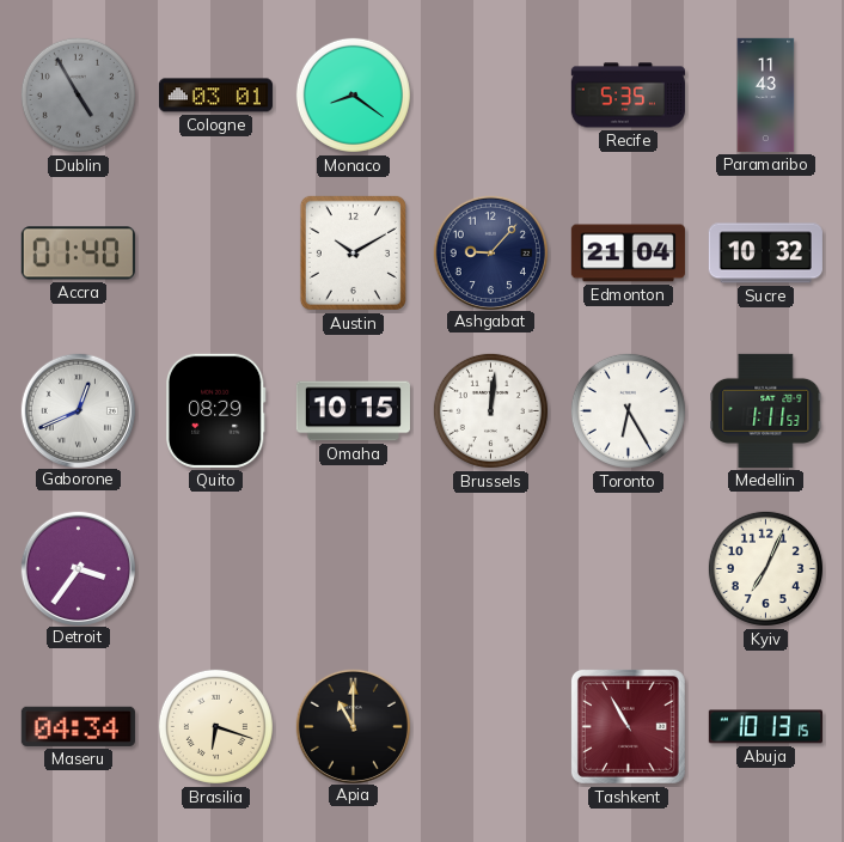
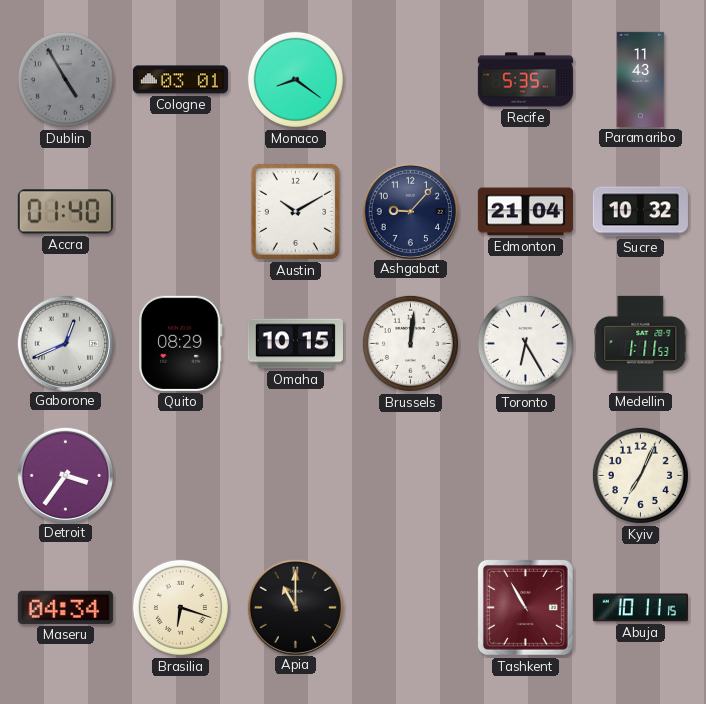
Abuja: 10:13 -> 10:11 (640, 608)
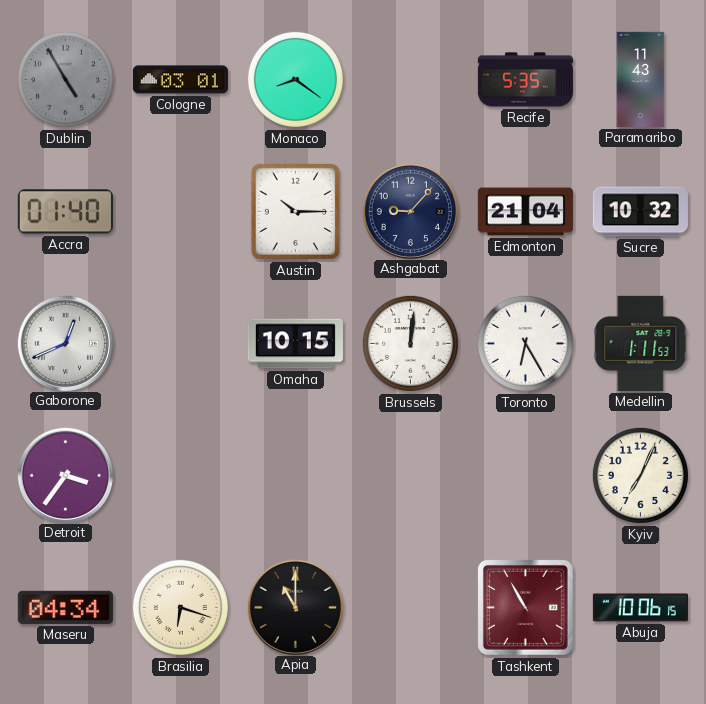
Austin: 10:10 -> 10:15 (295, 211)
Quito: 08:29 -> none (180, 343)
Abuja: 10:11 -> 10:06 (640, 608)
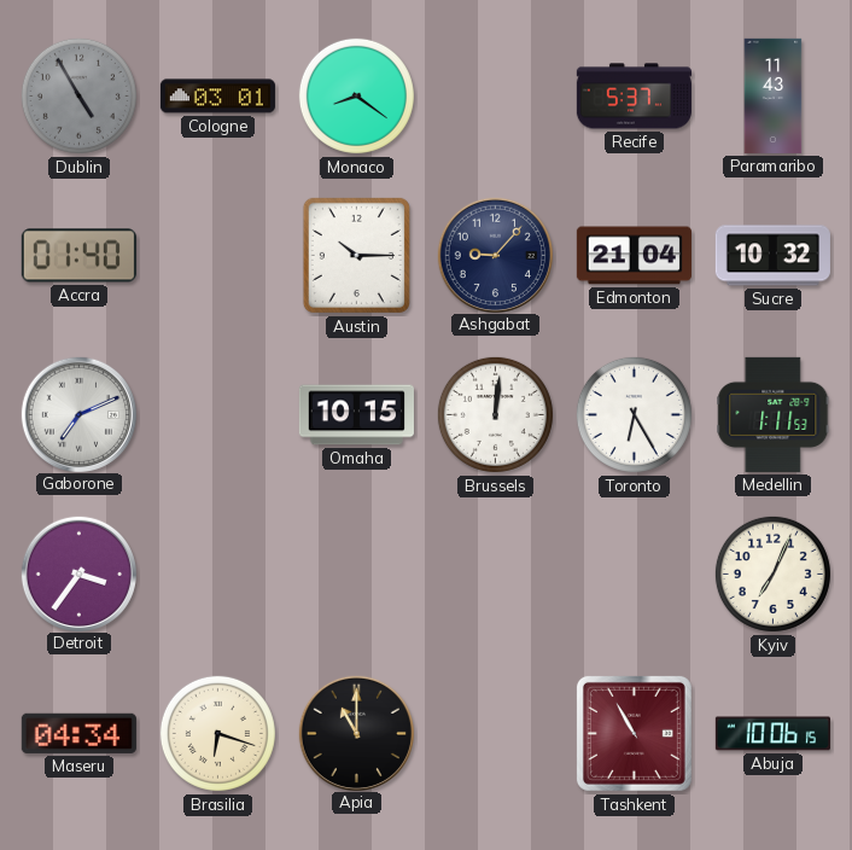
Recife: 5:35 -> 5:37 (634, 97)
Gaborone: 12:41 -> 7:11 (78, 414)
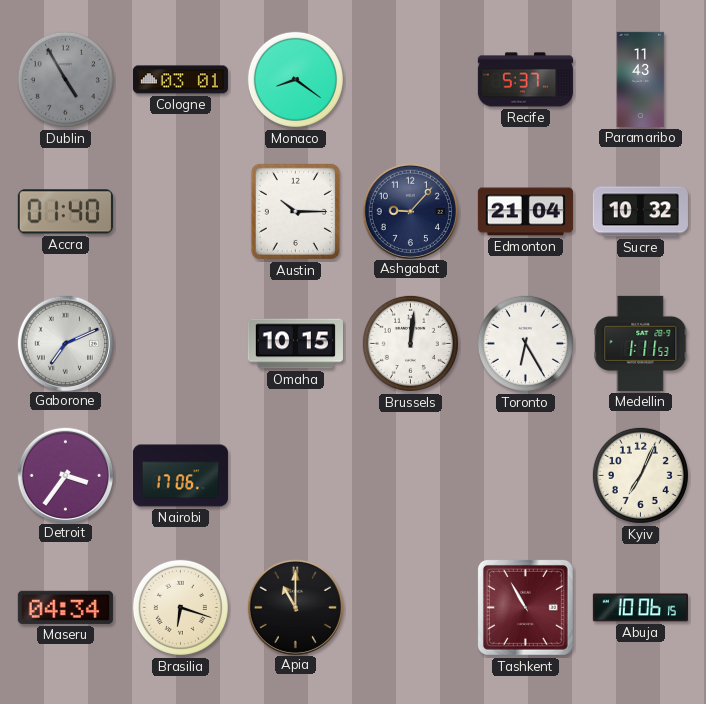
Nairobi: none -> 17:06 (180, 476)
